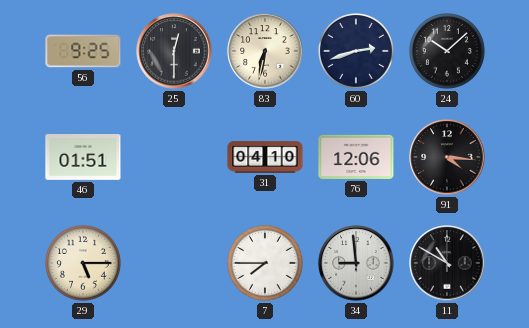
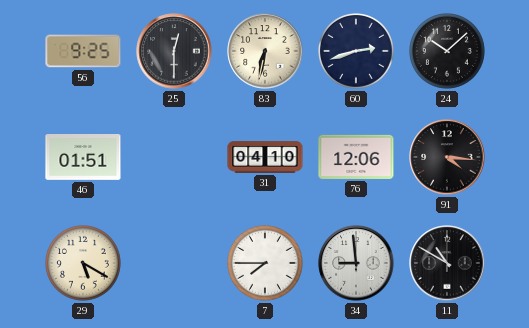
29: 5:15 -> 5:20 (84, 264)
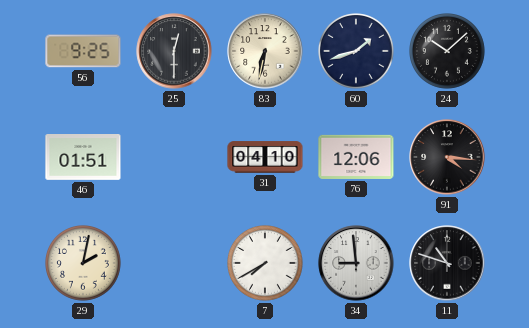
60: 2:42 -> 1:42 (357, 52)
29: 5:20 -> 2:02 (84, 264)
7: 7:45 -> 7:40 (266, 264)
11: 10:50 -> 10:48 (447, 263)
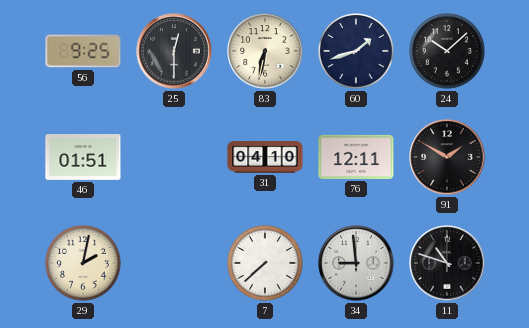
76: 12:06 -> 12:11 (356, 157)
91: 4:16 -> 1:50 (447, 157)
7: 7:40 -> 7:38 (266, 264)
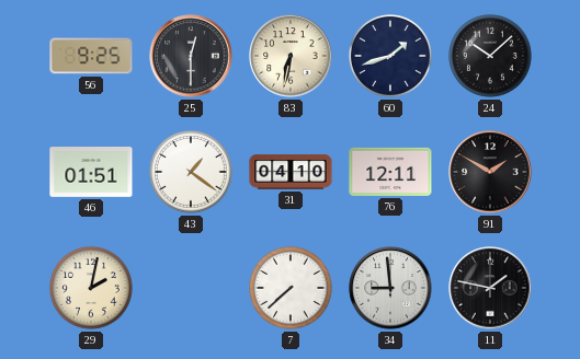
43: none -> 1:21 (192, 173)
11: 10:48 -> 1:47 (490, 288)
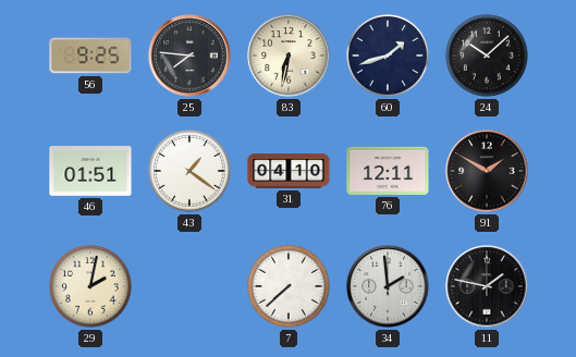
25: 12:30 -> 7:46 (189, 56)
34: 8:59 -> 1:59 (388, 286)
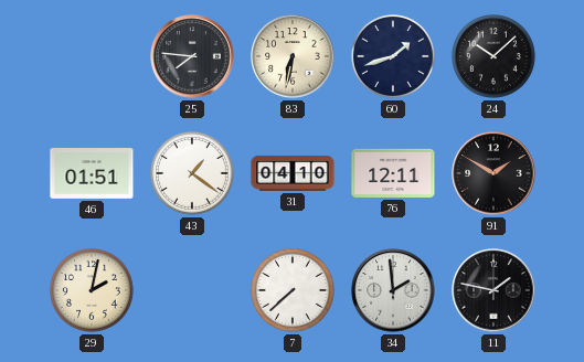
56: 9:25 -> none (90, 56)
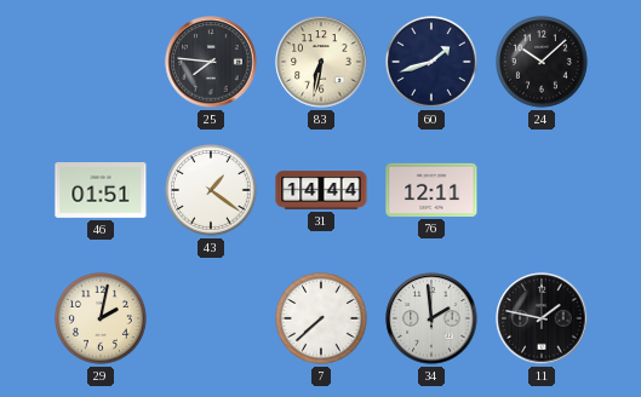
31: 04:10 -> 14:44 (321, 190)
91: 1:50 -> none (493, 173)
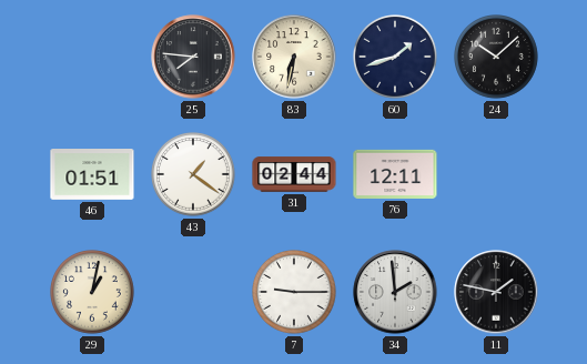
31: 14:44 -> 02:44 (294, 174)
29: 2:02 -> 1:02 (93, 293)
7: 7:38 -> 9:15 (295, 293)
